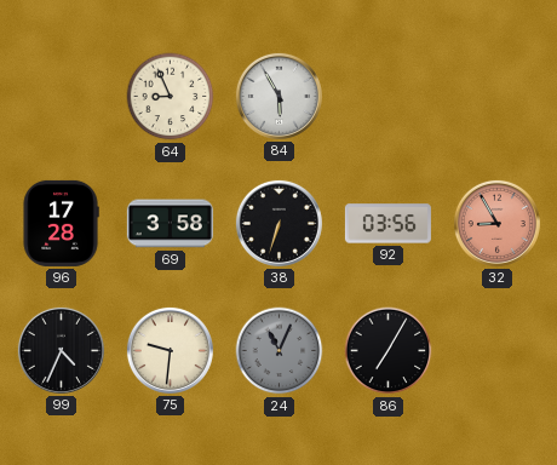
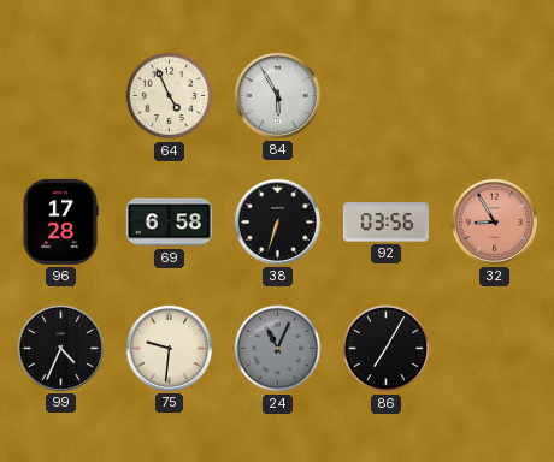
64: 8:56 -> 4:56 (170, 96)
69: 3:58 -> 6:58 (169, 223)
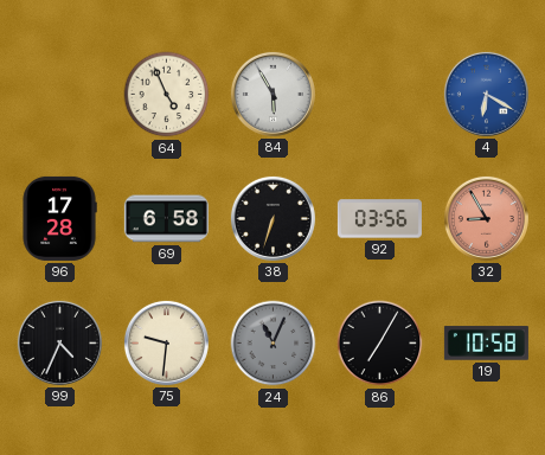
4: none -> 6:20 (486, 94)
19: none -> 10:58 (486, 344)
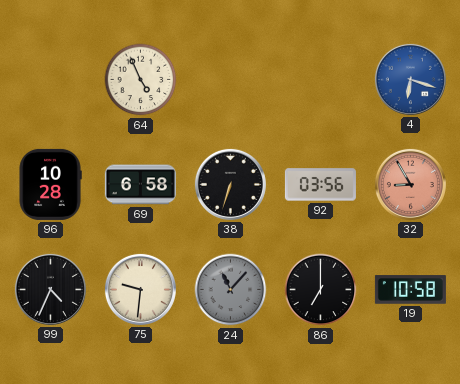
84: 5:55 -> none (272, 94)
4: 6:20 -> 6:18 (410, 79)
96: 17:28 -> 10:28 (50, 184)
24: 11:04 -> 11:07 (231, 290)
86: 7:05 -> 7:00 (321, 290)
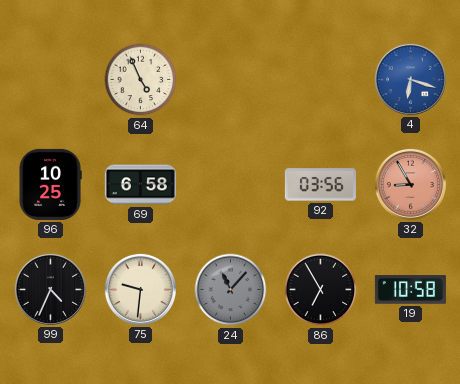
96: 10:28 -> 10:25 (50, 184)
38: 6:33 -> none (230, 184)
86: 7:00 -> 6:55 (321, 290)
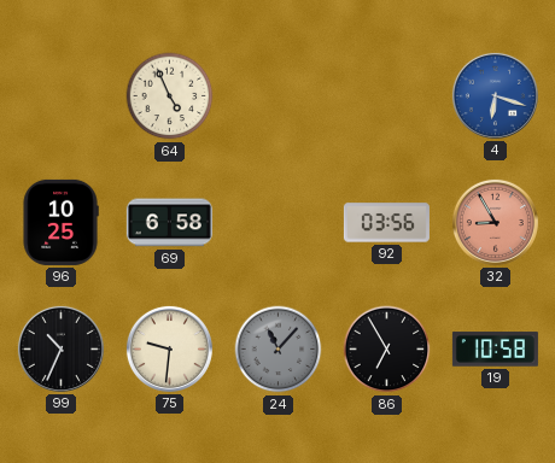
99: 4:34 -> 10:34 (60, 348)
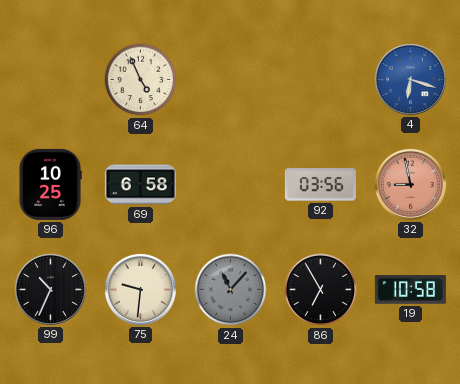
32: 8:55 -> 8:58 (410, 184)
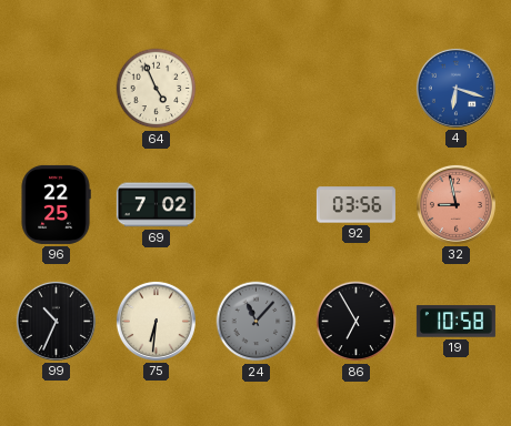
96: 10:25 -> 22:25 (56, 204)
69: 6:58 -> 7:02 (156, 205)
75: 9:31 -> 6:31 (156, 321)
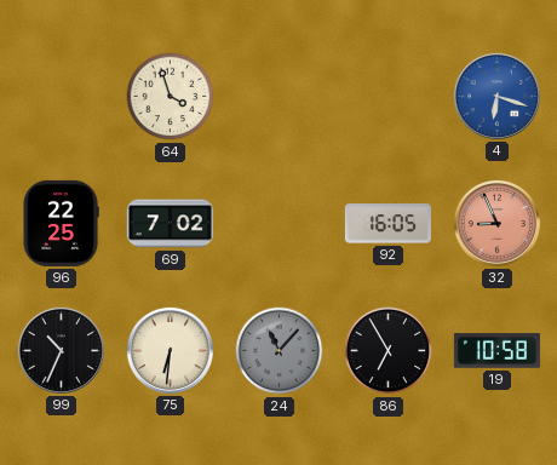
64: 4:56 -> 3:57 (171, 97)
92: 03:56 -> 16:05 (387, 224)
32: 8:58 -> 8:56 (496, 223)
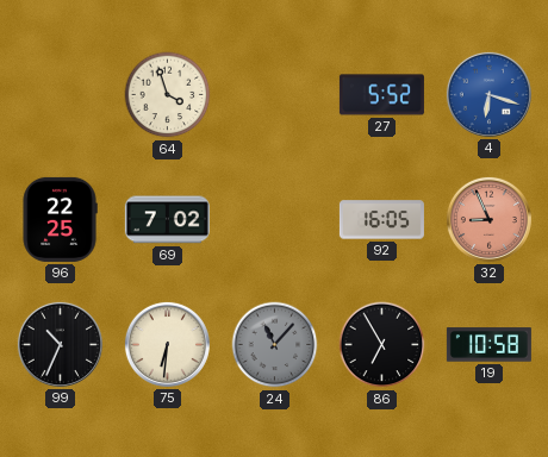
27: none -> 5:52 (381, 95)
